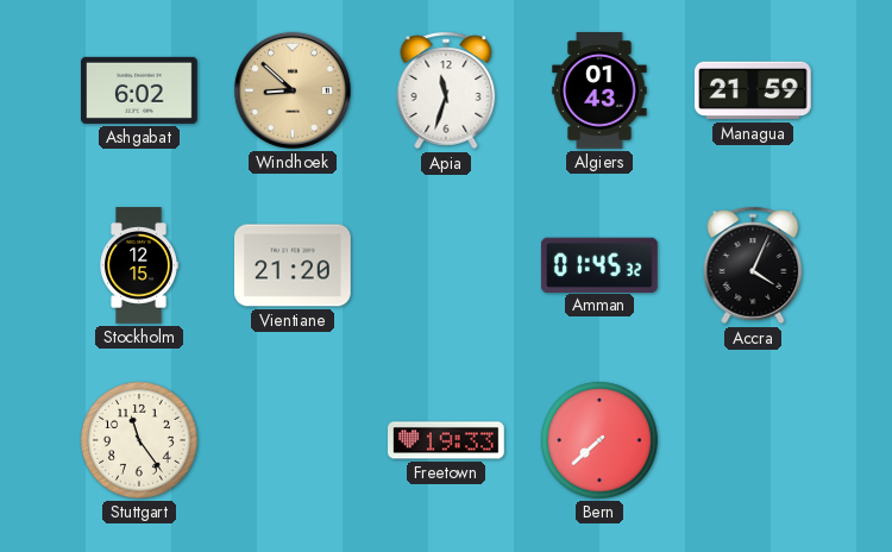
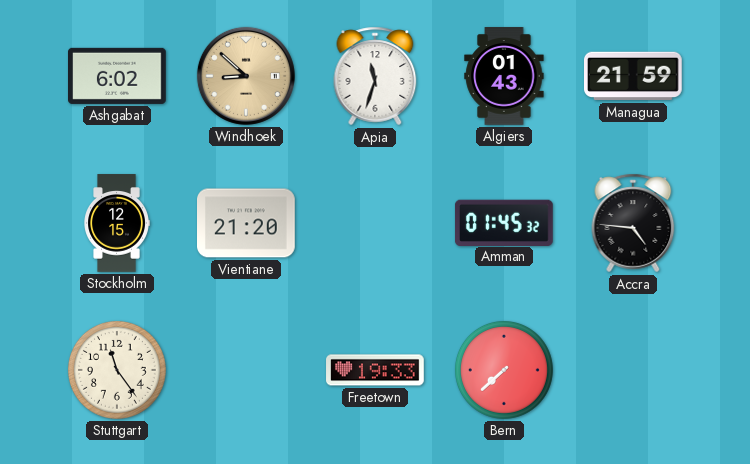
Accra: 4:04 -> 4:46 (633, 223)
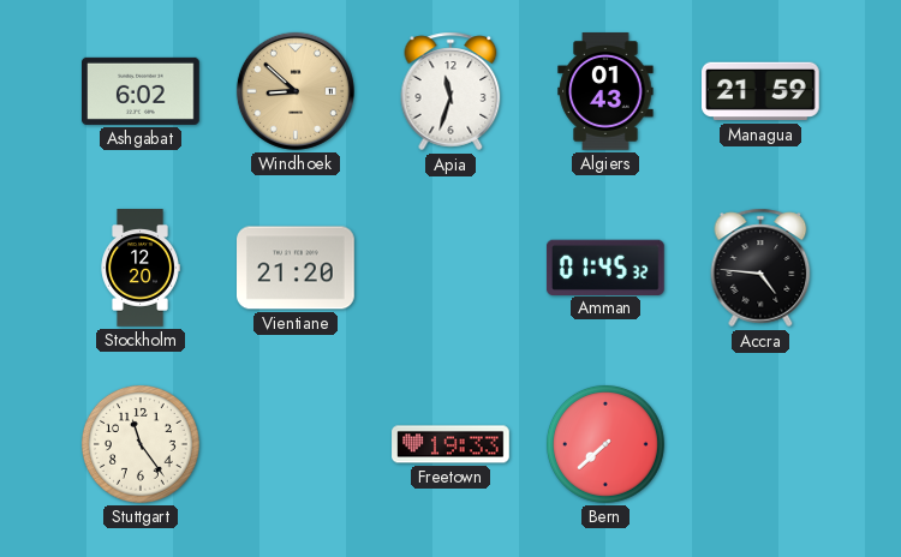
Stockholm: 12:15 -> 12:20 (141, 268)
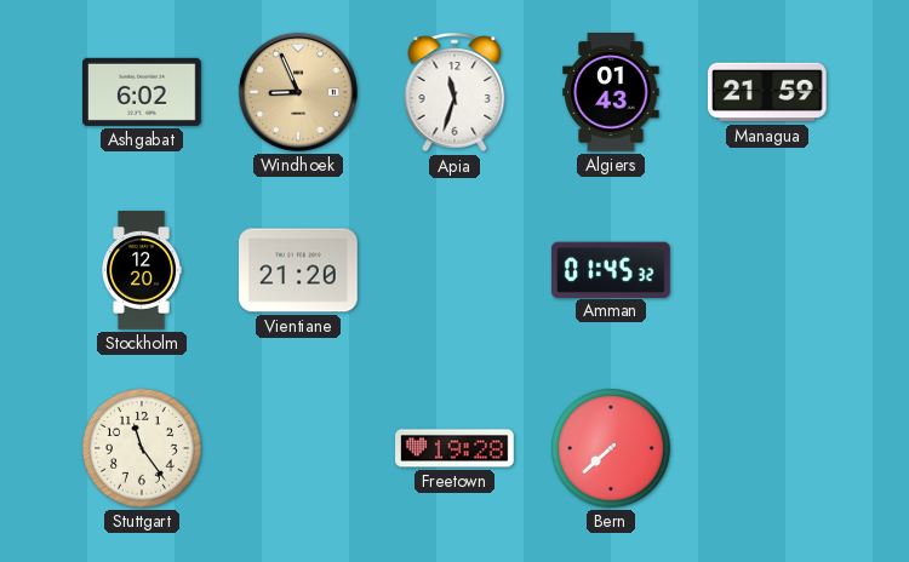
Windhoek: 8:52 -> 8:56 (298, 92)
Accra: 4:46 -> none (760, 268)
Freetown: 19:33 -> 19:28 (454, 448)
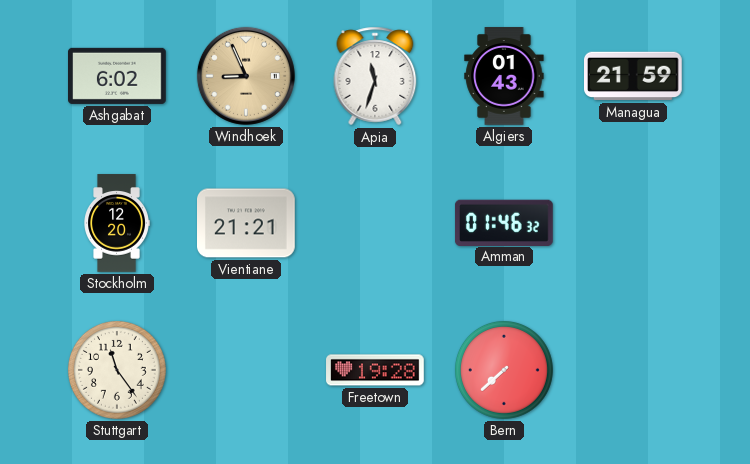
Vientiane: 21:20 -> 21:21 (247, 223)
Amman: 01:45 -> 01:46 (504, 222)
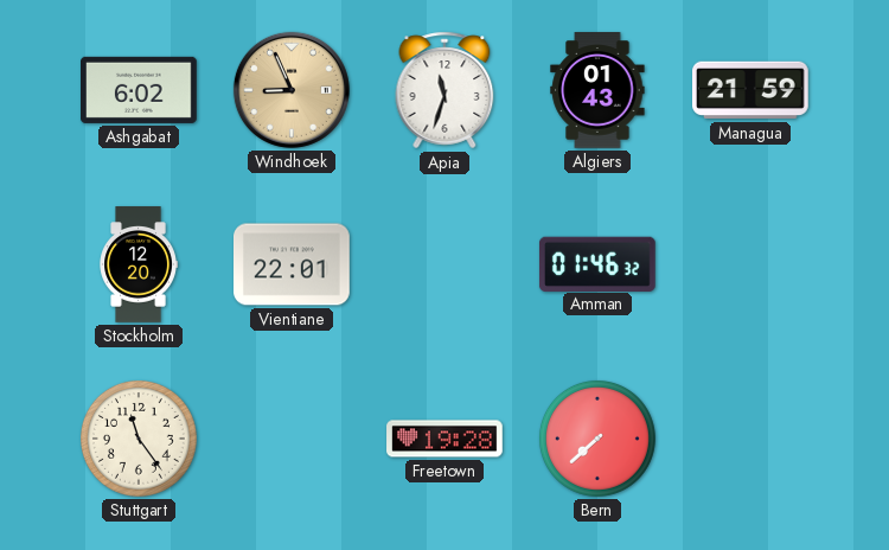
Vientiane: 21:21 -> 22:01 (293, 264)
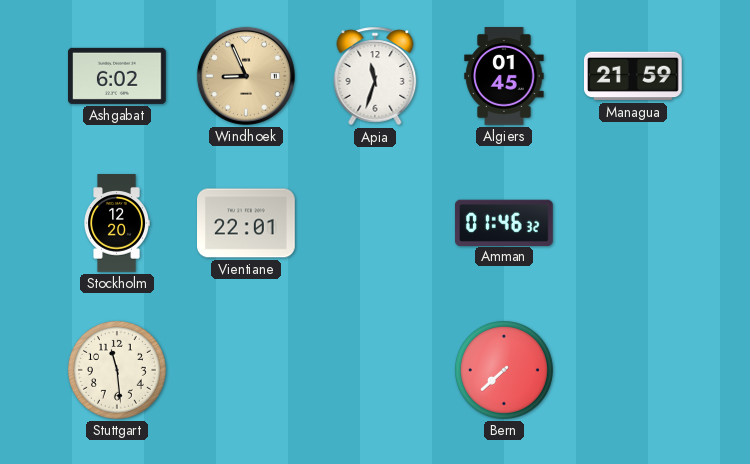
Algiers: 01:43 -> 01:45 (504, 76)
Stuttgart: 11:24 -> 11:29 (117, 370)
Freetown: 19:28 -> none (444, 439)
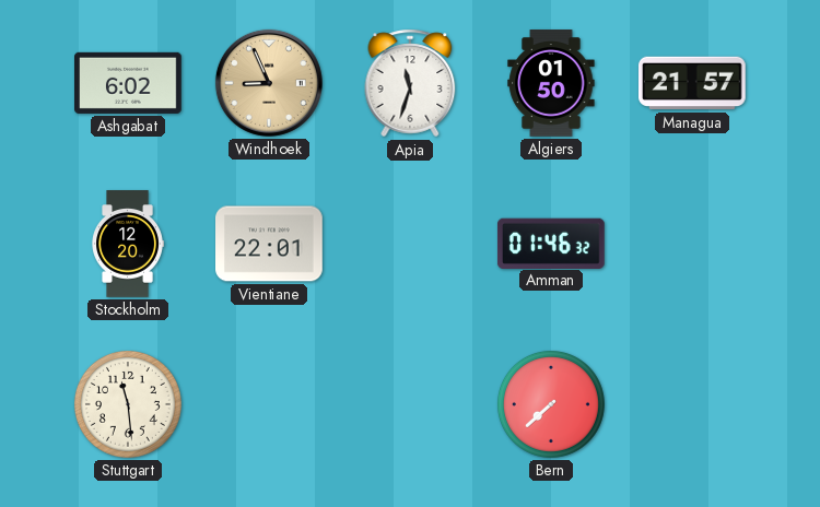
Algiers: 01:45 -> 01:50 (551, 83)
Managua: 21:59 -> 21:57 (693, 83)
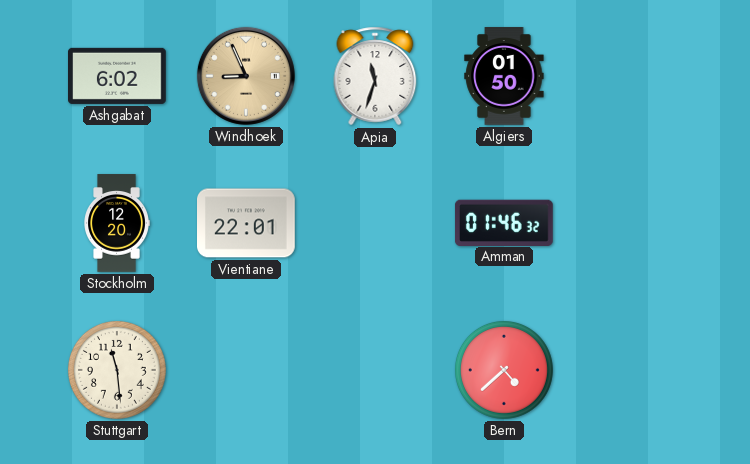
Managua: 21:57 -> none (693, 83)
Bern: 7:38 -> 4:38 (504, 370)
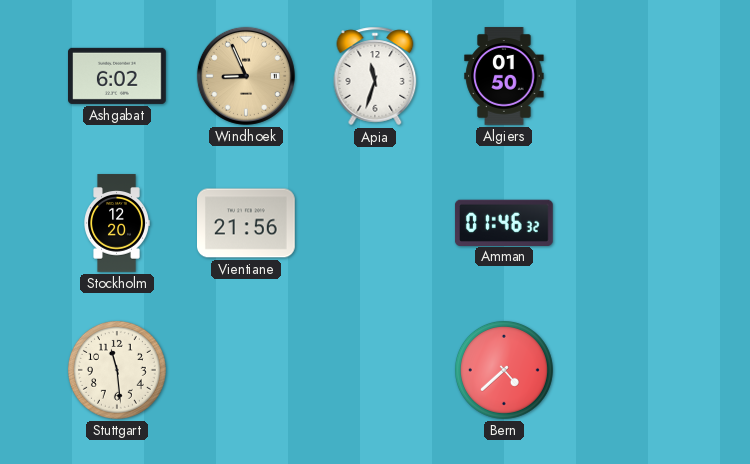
Vientiane: 22:01 -> 21:56 (247, 223)
